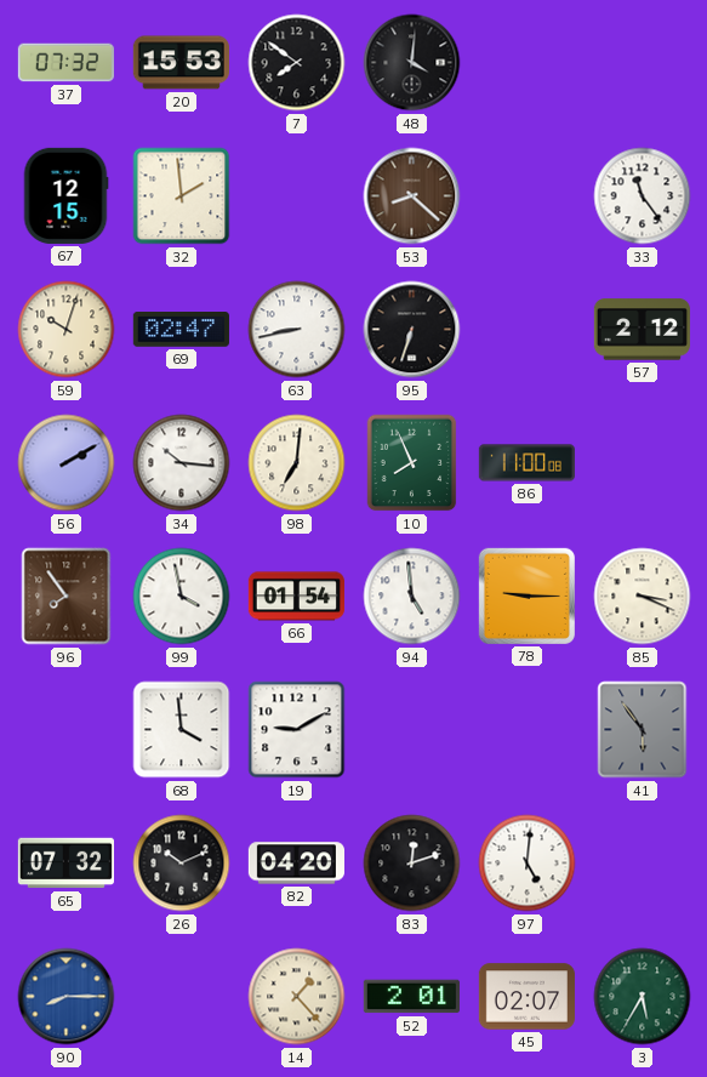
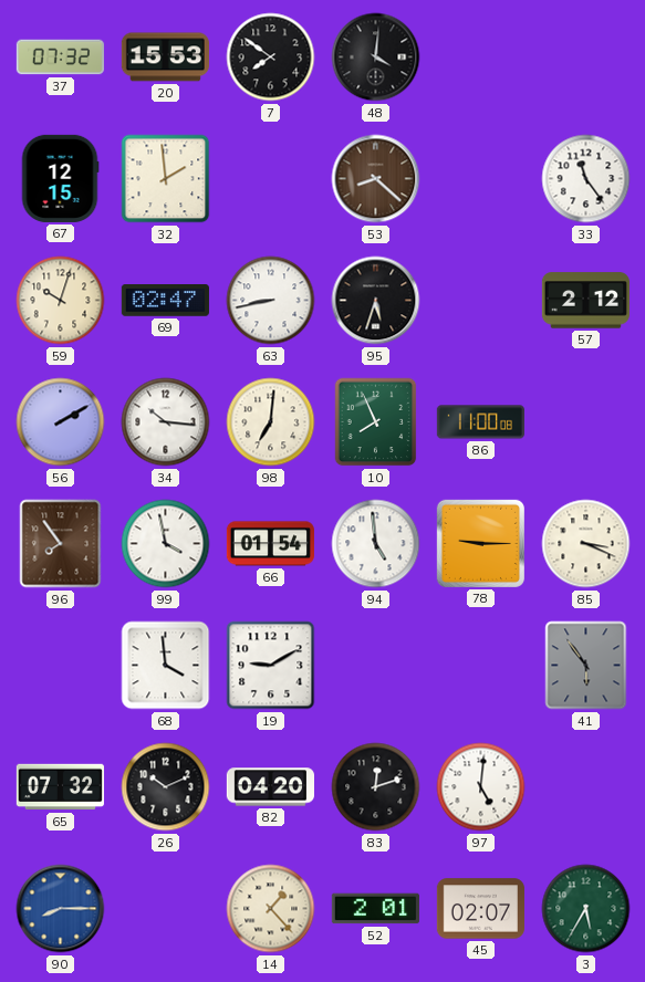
95: 6:33 -> 5:33 (376, 301)
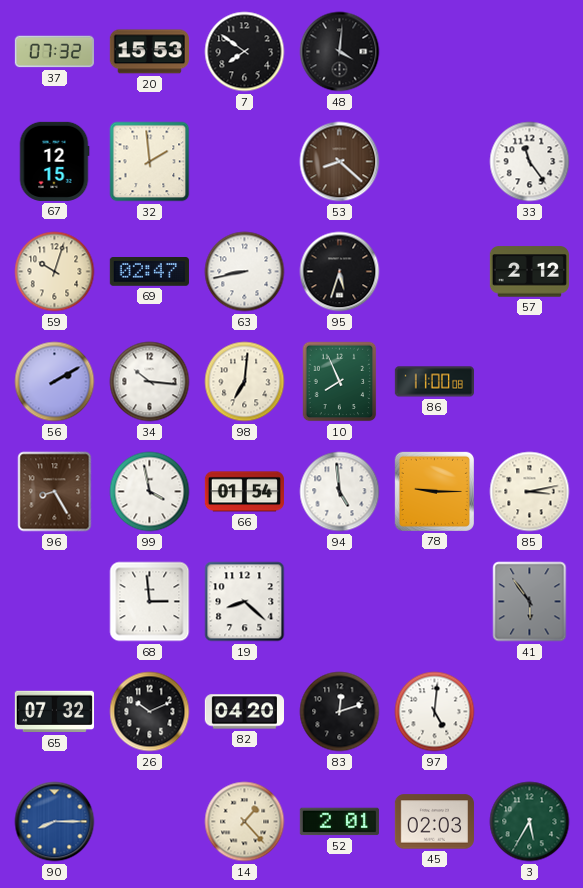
96: 7:54 -> 8:25 (55, 492)
85: 3:19 -> 3:13 (530, 492)
68: 3:59 -> 2:59 (150, 602)
19: 9:10 -> 8:22 (245, 602)
45: 02:07 -> 02:03 (434, 822)
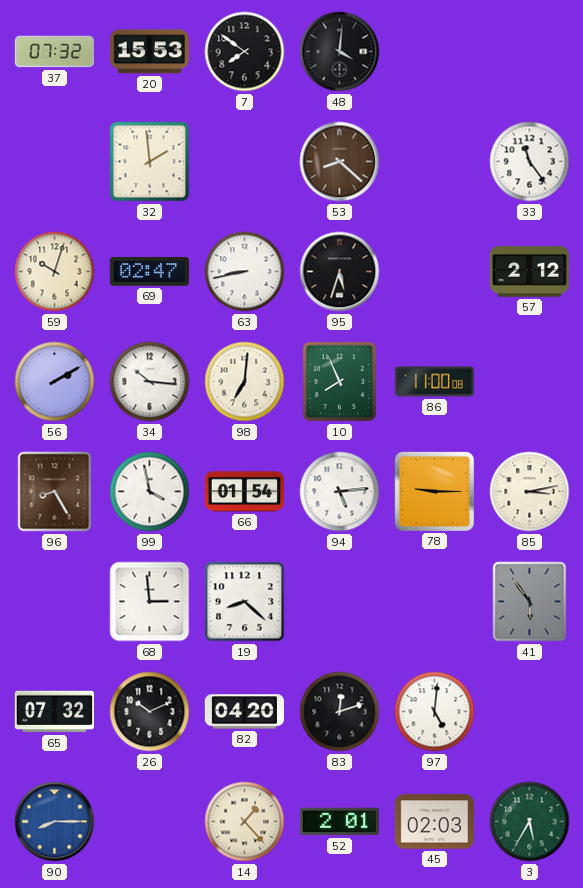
67: 12:15 -> none (54, 161)
94: 4:59 -> 5:14 (340, 492)
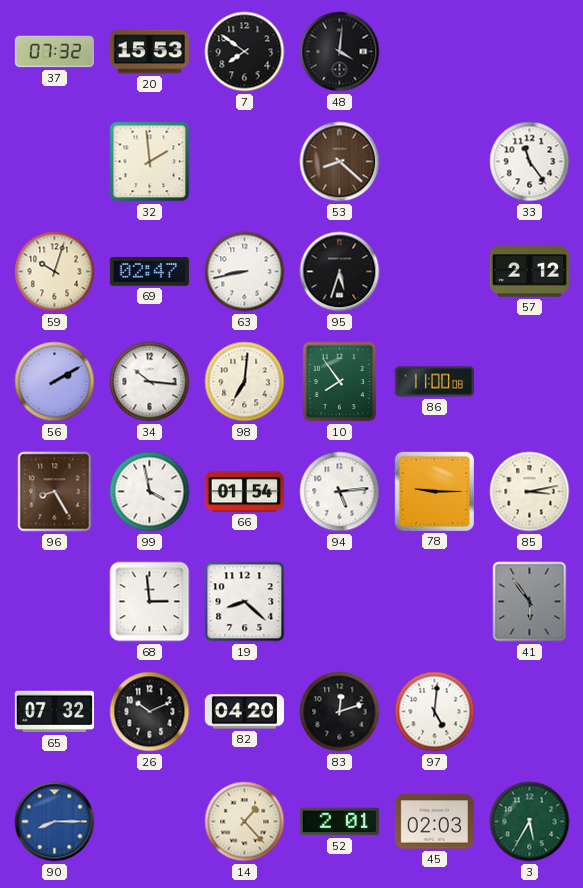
10: 7:56 -> 7:54 (340, 382)
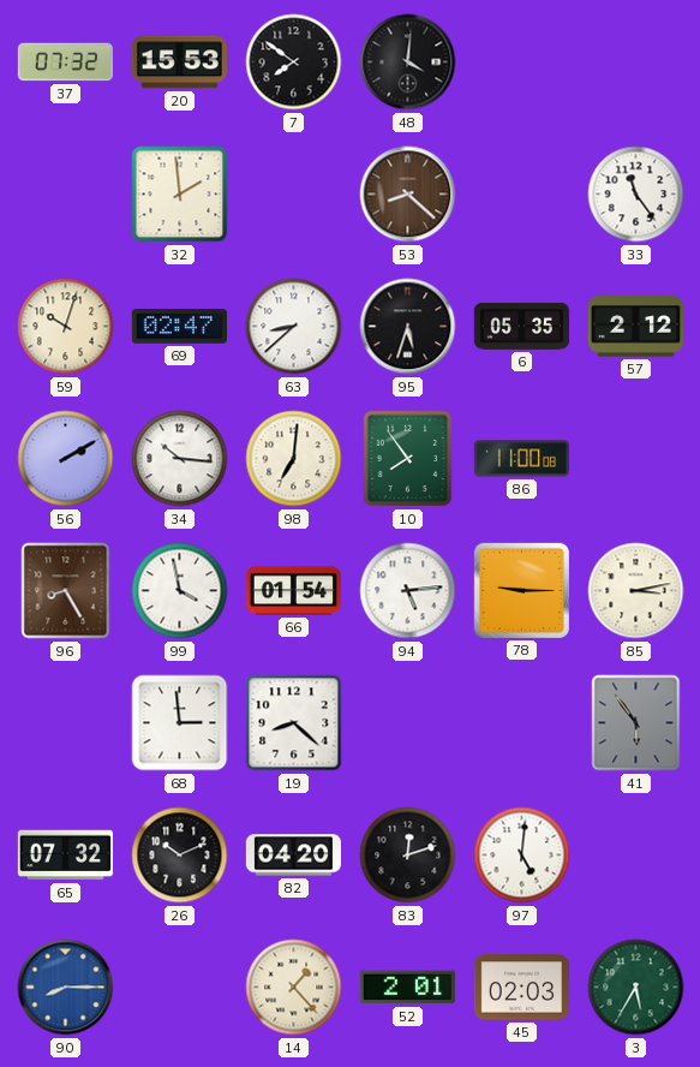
63: 8:43 -> 8:38 (294, 327)
6: none -> 05:35 (521, 327)
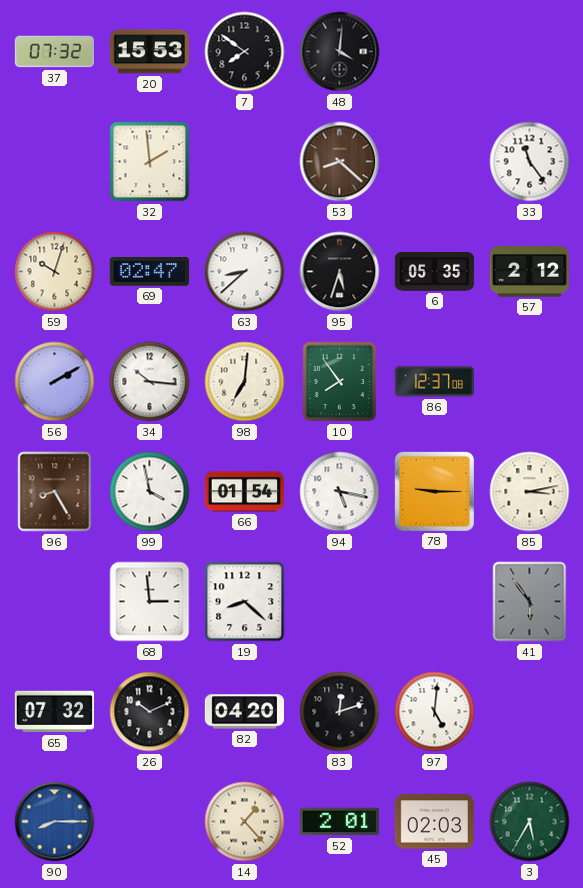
86: 11:00 -> 12:37 (434, 382)
94: 5:14 -> 5:17 (340, 492)
